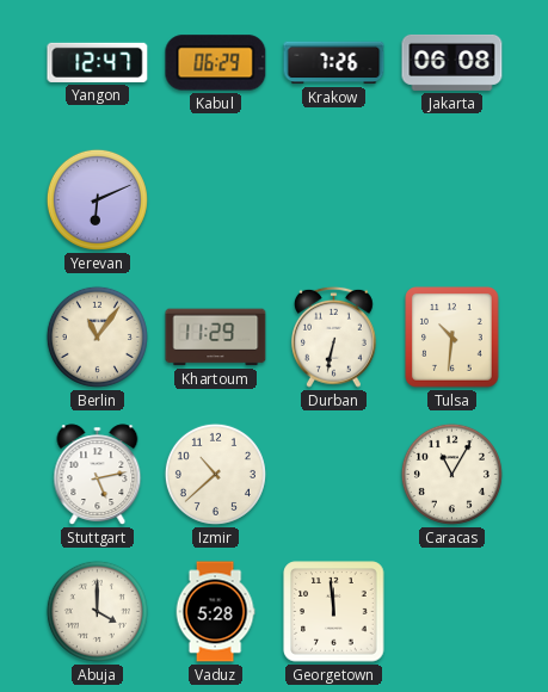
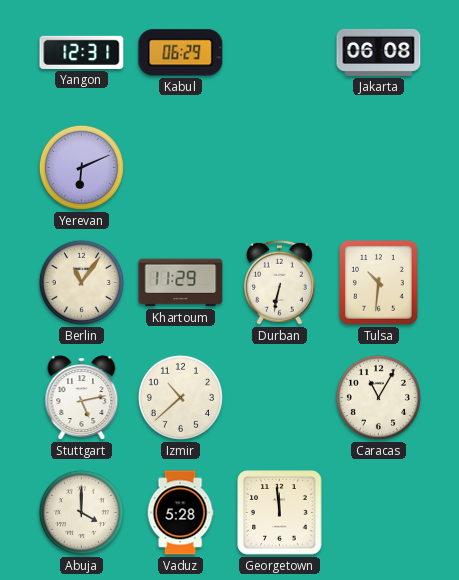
Yangon: 12:47 -> 12:31 (82, 52)
Krakow: 7:26 -> none (334, 63)
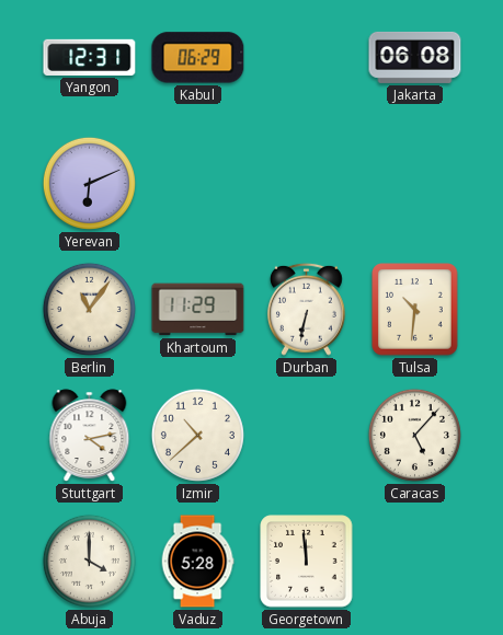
Stuttgart: 5:13 -> 4:13 (90, 436)
Caracas: 11:05 -> 5:07 (414, 435)
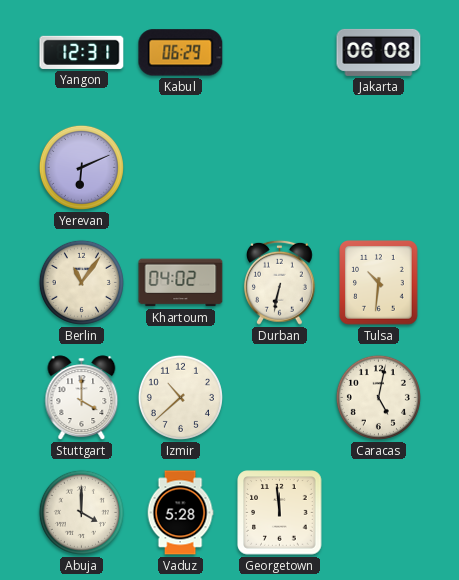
Khartoum: 11:29 -> 04:02 (181, 283)
Stuttgart: 4:13 -> 4:00 (82, 398)
Caracas: 5:07 -> 5:02 (378, 397)
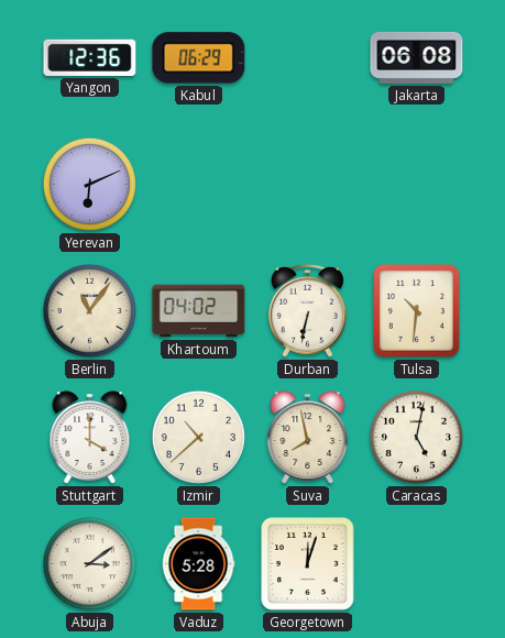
Yangon: 12:31 -> 12:36 (90, 57)
Suva: none -> 7:58 (308, 438)
Abuja: 4:00 -> 3:09 (89, 563)
Georgetown: 11:59 -> 12:03 (308, 564)
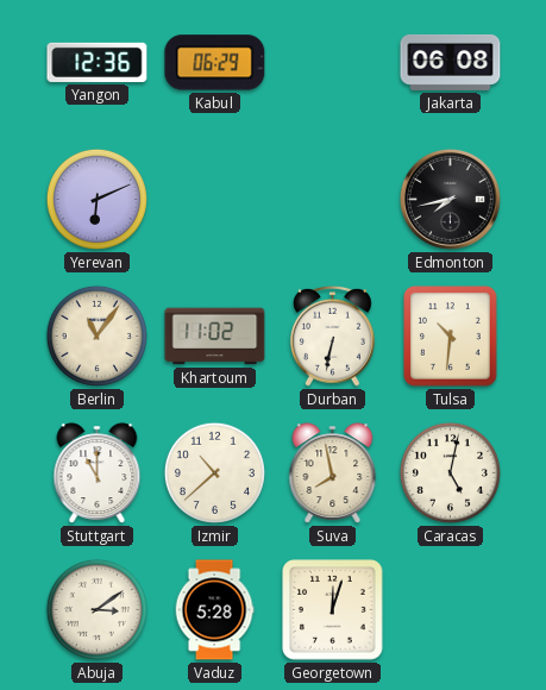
Edmonton: none -> 7:43 (450, 199)
Khartoum: 04:02 -> 11:02 (215, 337)
Stuttgart: 4:00 -> 11:00 (98, 473)
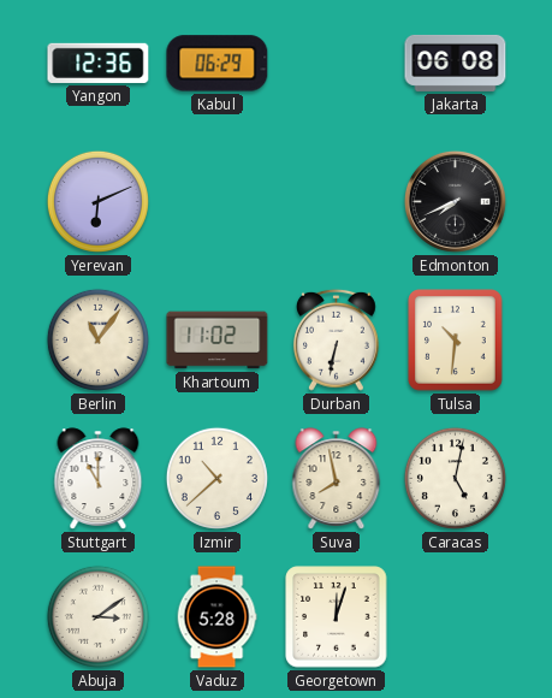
Edmonton: 7:43 -> 7:41 (455, 201)
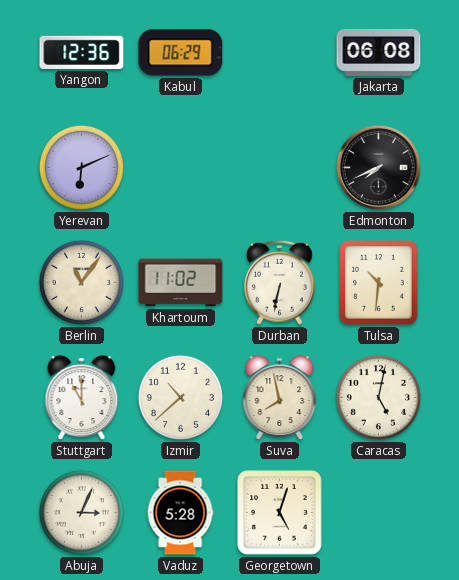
Abuja: 3:09 -> 3:04 (81, 512)
Georgetown: 12:03 -> 5:03 (280, 513)
